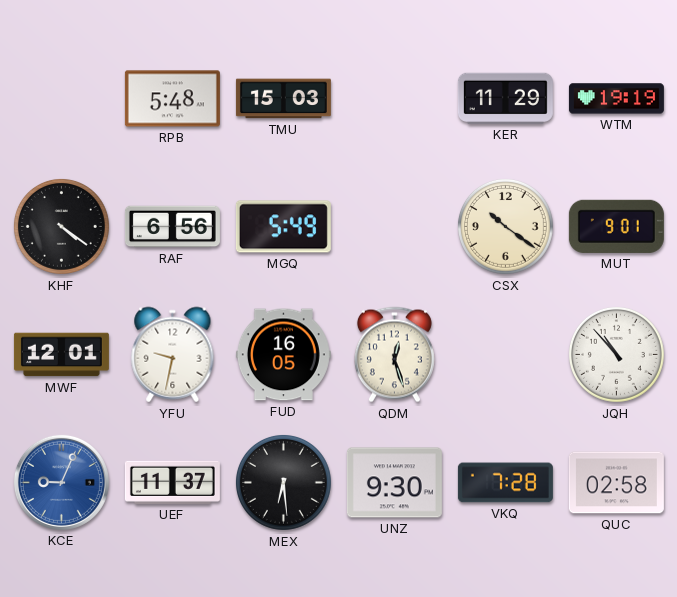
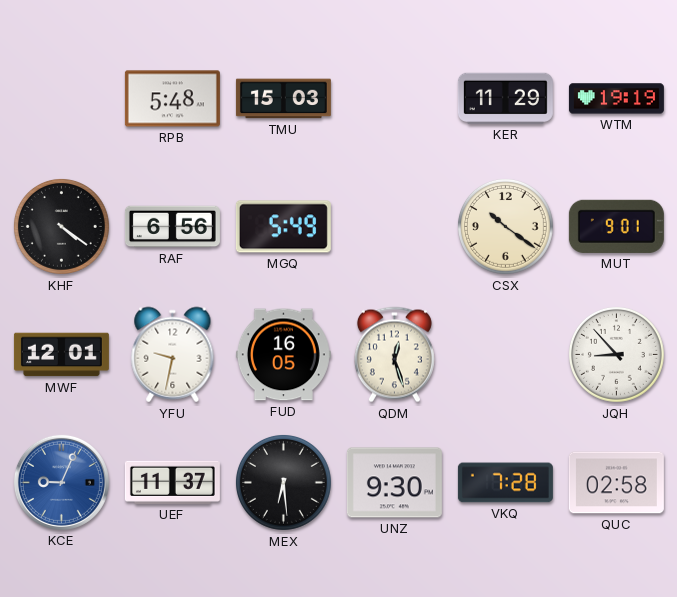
JQH: 10:53 -> 8:53 (616, 354)
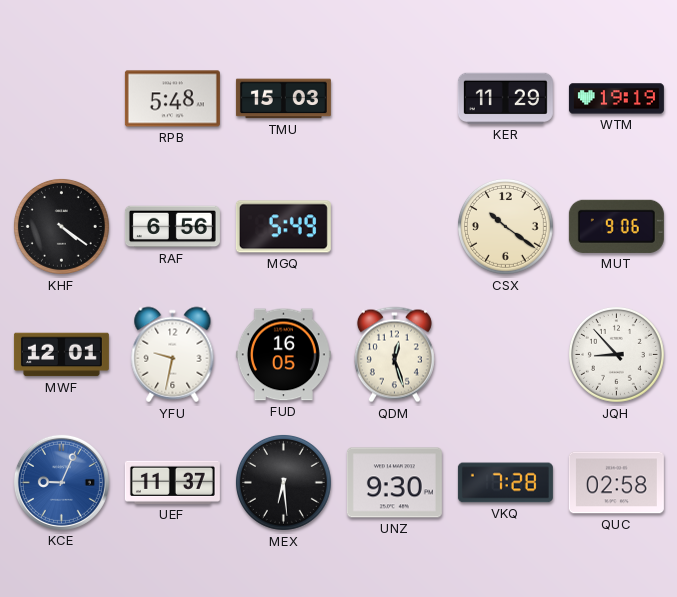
MUT: 9:01 -> 9:06 (616, 226)
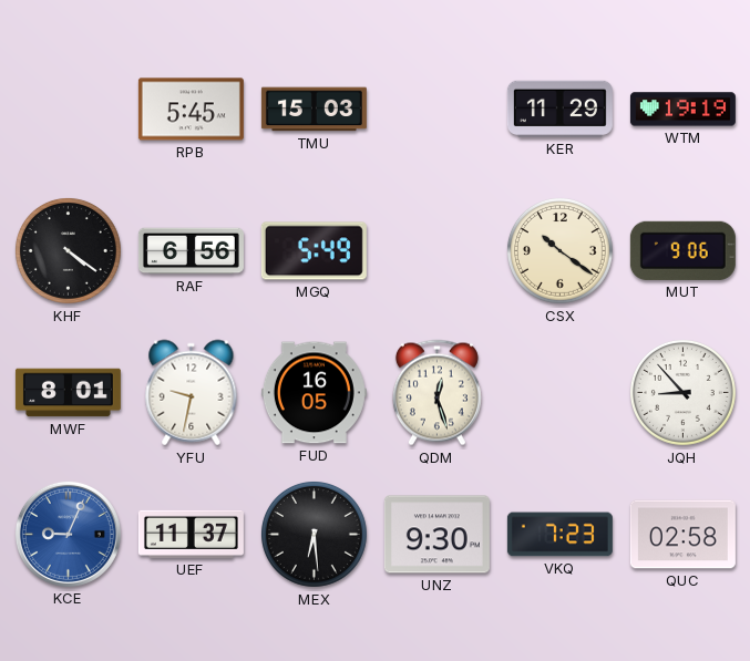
RPB: 5:48 -> 5:45 (191, 110)
MWF: 12:01 -> 8:01 (68, 393)
VKQ: 7:28 -> 7:23 (559, 535)
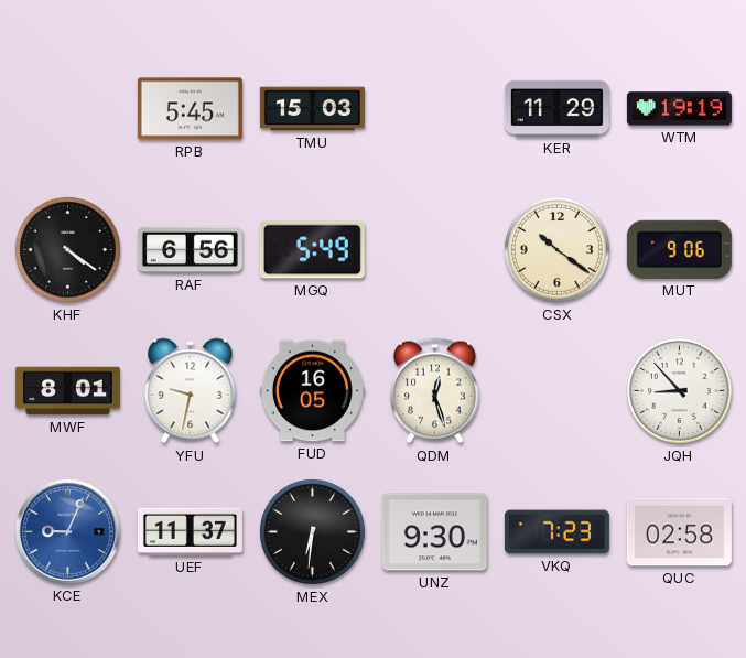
MEX: 6:29 -> 6:31 (312, 531)
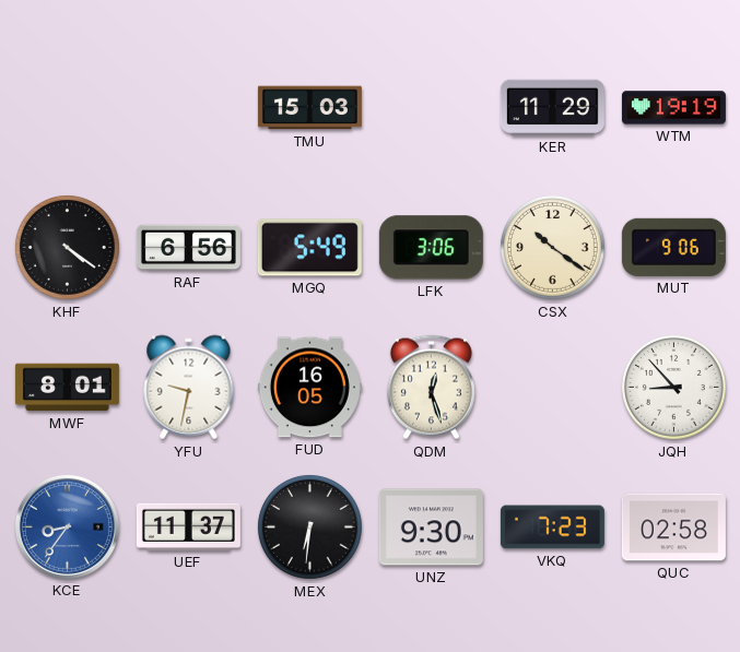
RPB: 5:45 -> none (190, 109)
LFK: none -> 3:06 (431, 248)
KCE: 9:04 -> 8:36 (67, 526)
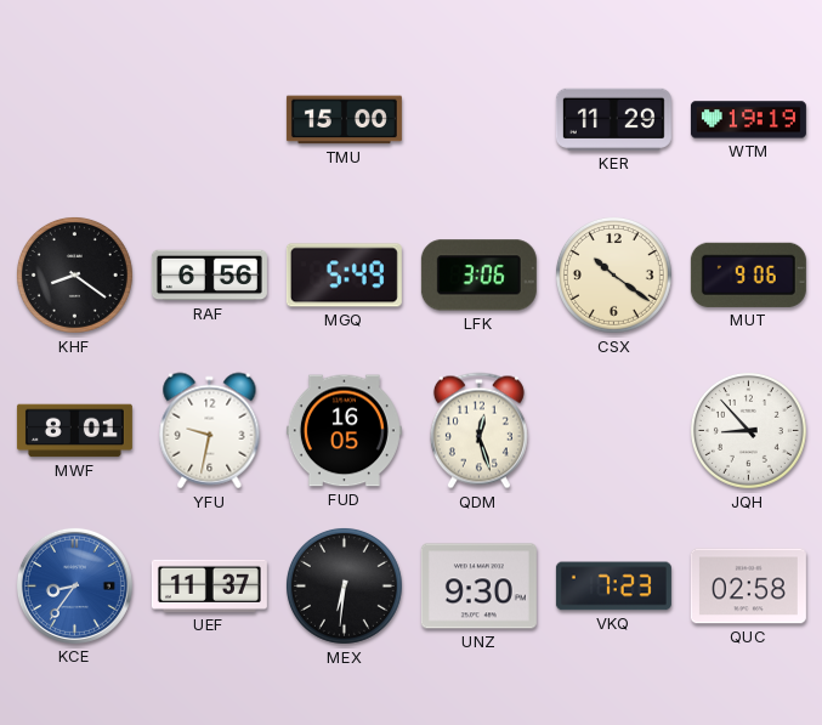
TMU: 15:03 -> 15:00 (344, 120)
KHF: 4:21 -> 8:21 (74, 274)
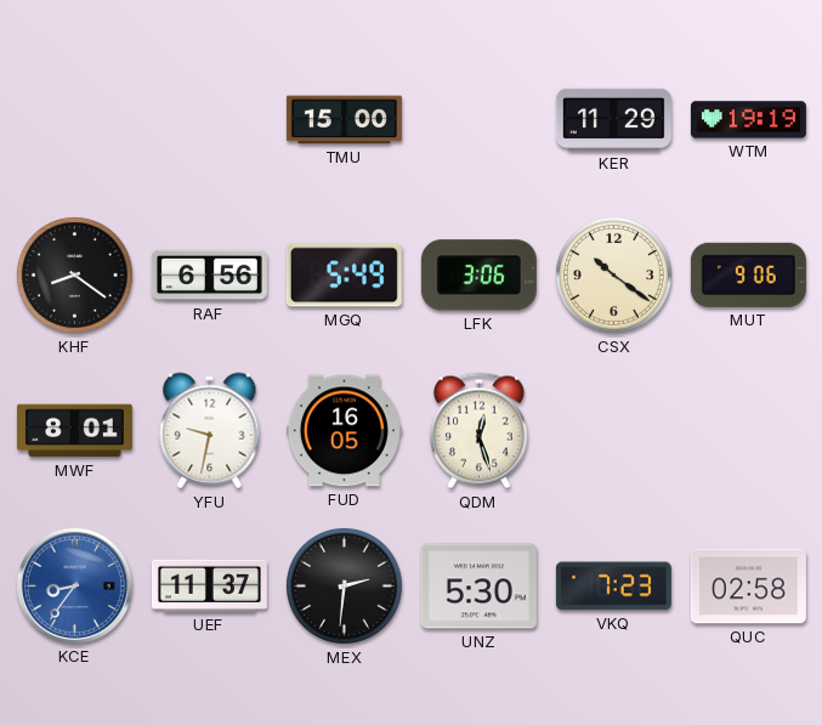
JQH: 8:53 -> none (748, 430)
MEX: 6:31 -> 2:31 (344, 585)
UNZ: 9:30 -> 5:30 (478, 587)
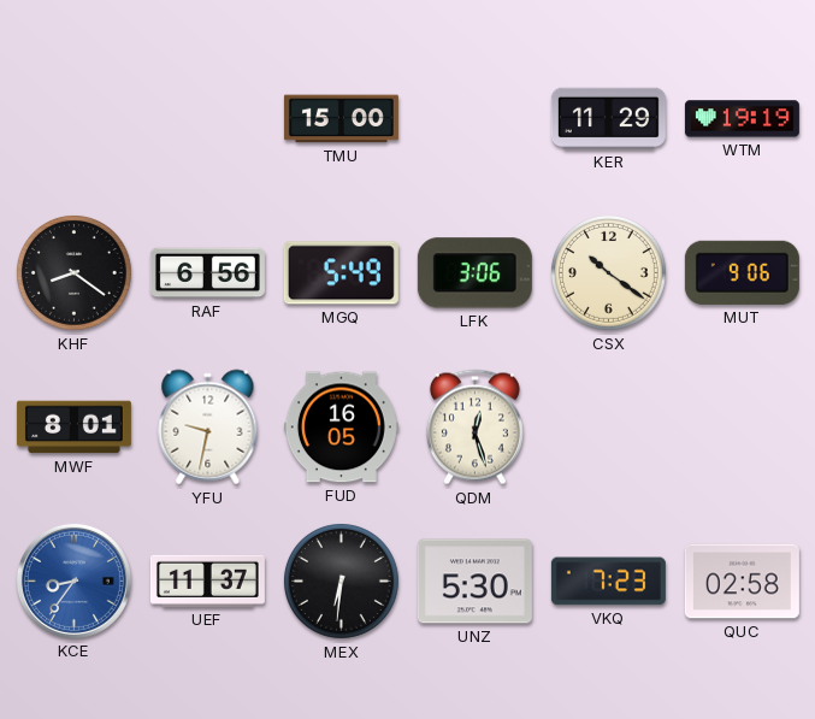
MEX: 2:31 -> 6:31 (341, 580)
